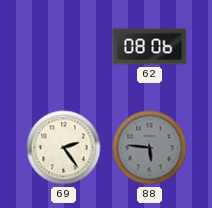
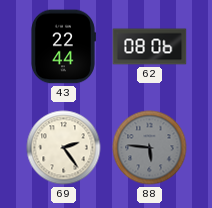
43: none -> 22:44 (63, 47)
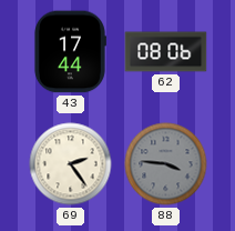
43: 22:44 -> 17:44 (70, 52)
88: 5:46 -> 3:46 (166, 164)
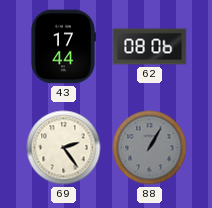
88: 3:46 -> 1:05 (150, 148)
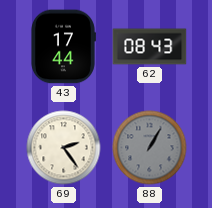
62: 08:06 -> 08:43 (150, 47)
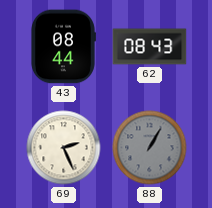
43: 17:44 -> 08:44 (63, 47)
69: 2:24 -> 2:26 (64, 148)
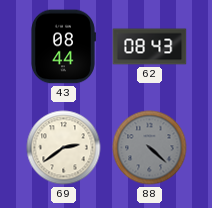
69: 2:26 -> 2:39 (64, 148)
88: 1:05 -> 4:22 (150, 148)
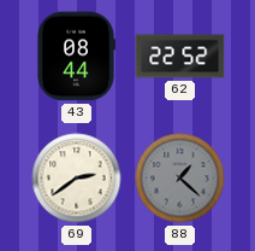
62: 08:43 -> 22:52 (180, 57)
88: 4:22 -> 1:22 (180, 179)
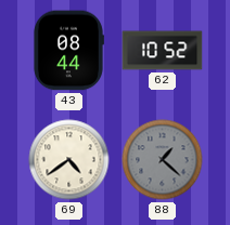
62: 22:52 -> 10:52 (163, 51)
69: 2:39 -> 4:39 (69, 160)
